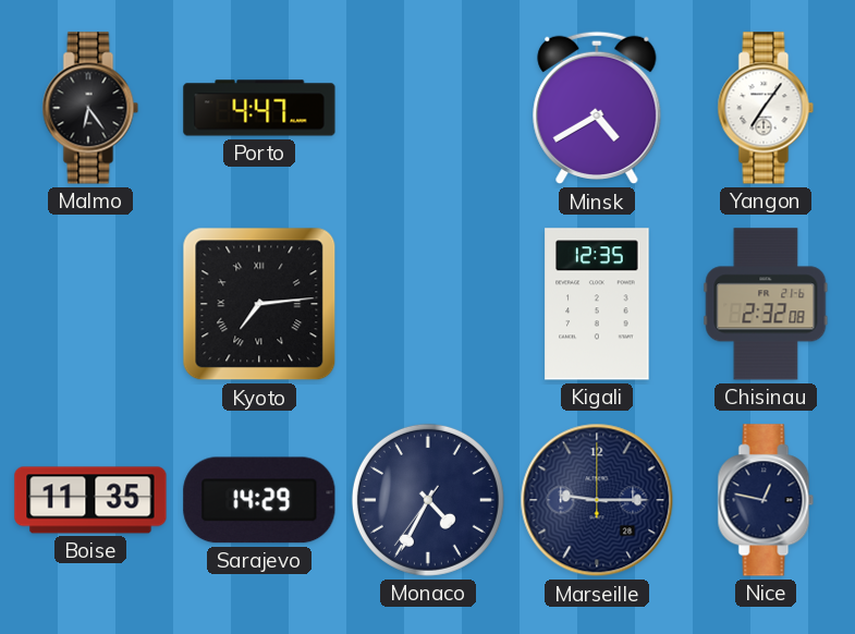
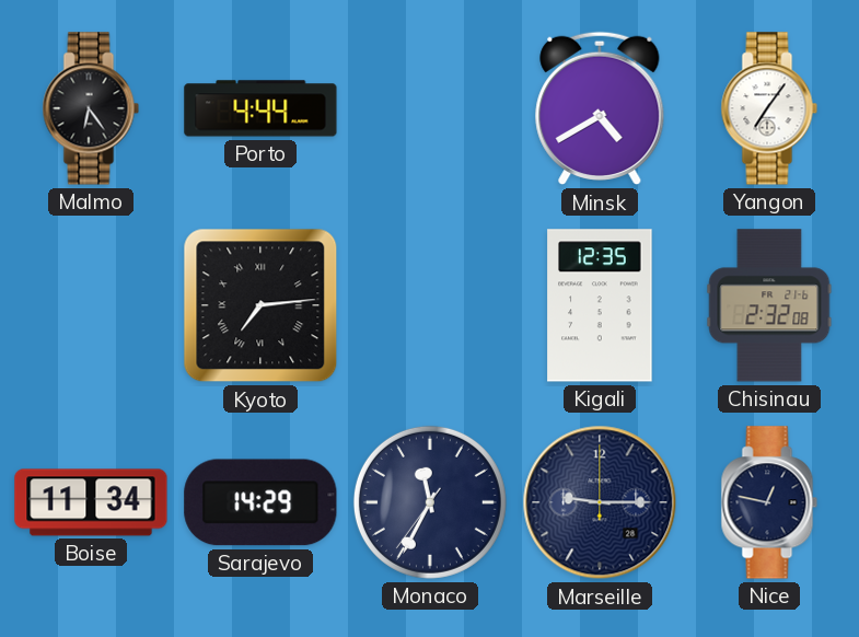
Porto: 4:47 -> 4:44 (260, 108)
Boise: 11:35 -> 11:34 (91, 502)
Monaco: 4:34 -> 11:34 (430, 502)
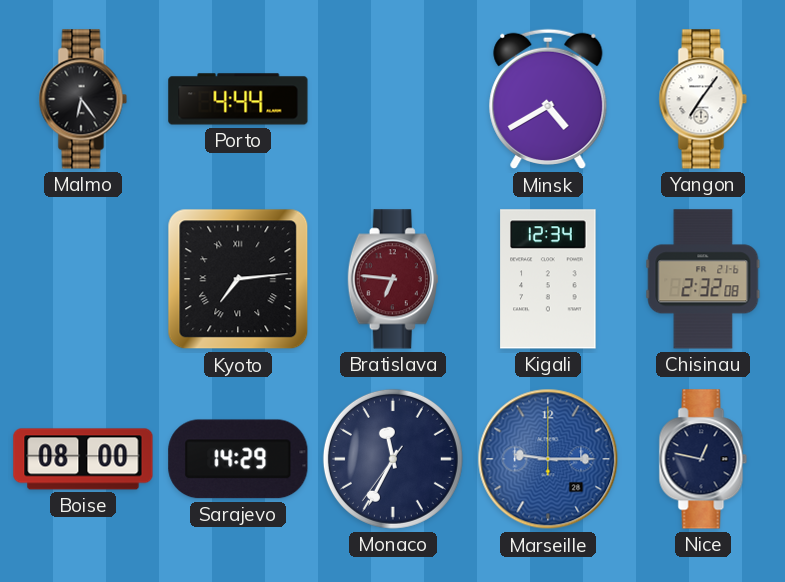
Bratislava: none -> 6:46 (393, 279)
Kigali: 12:35 -> 12:34 (548, 279)
Boise: 11:34 -> 08:00 (83, 459)
Marseille dial: navy -> blue (548, 459)
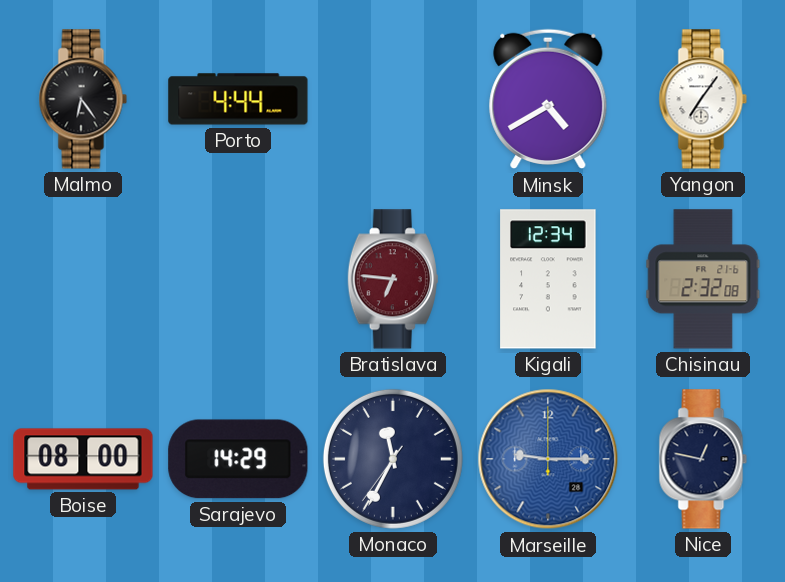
Kyoto: 7:14 -> none (238, 279)
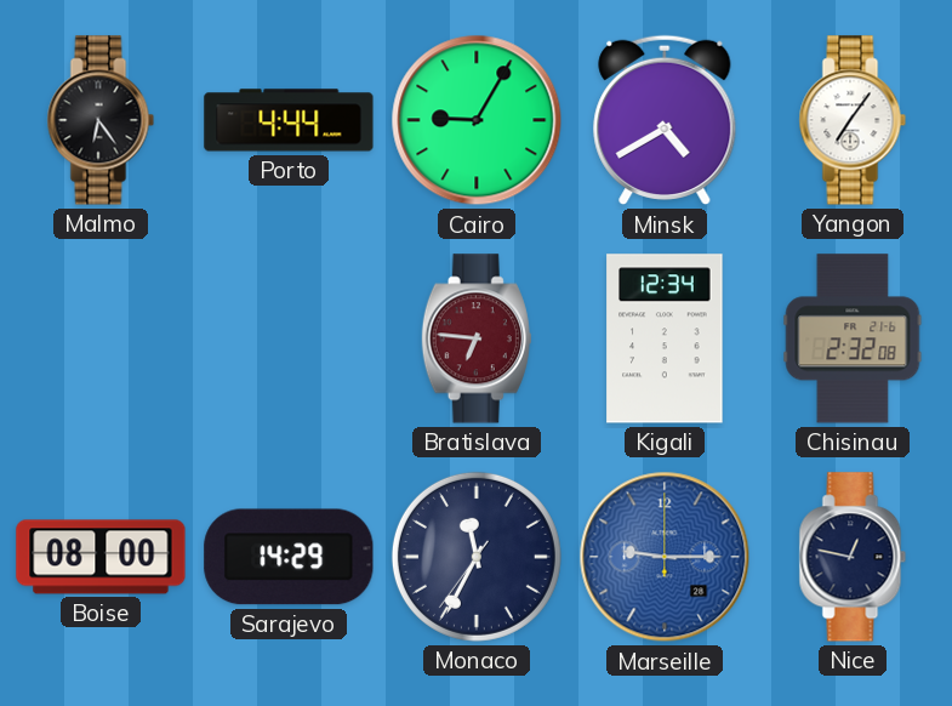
Cairo: none -> 9:05 (477, 120)
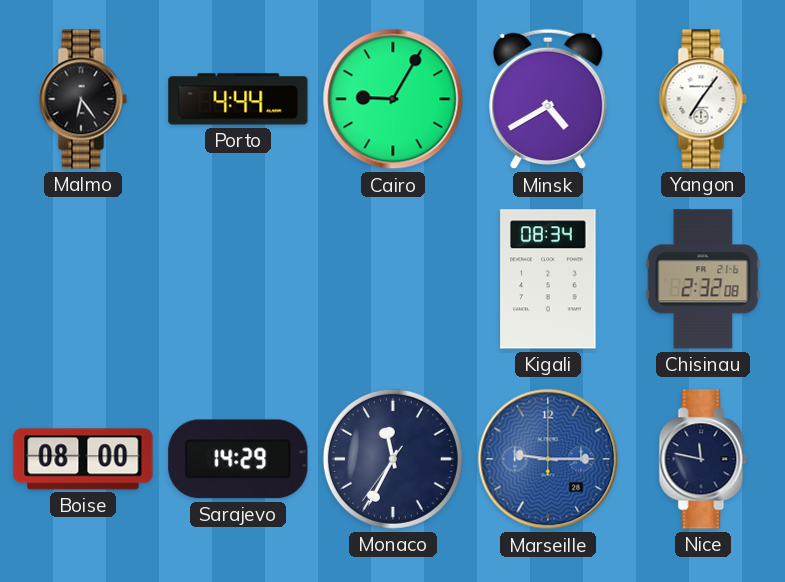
Bratislava: 6:46 -> none (477, 338)
Kigali: 12:34 -> 08:34 (548, 279)
Nice: 12:47 -> 11:47 (703, 459)
